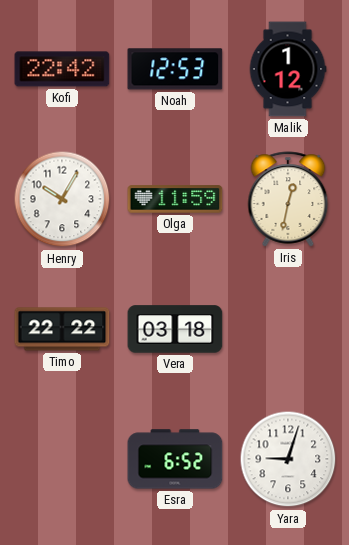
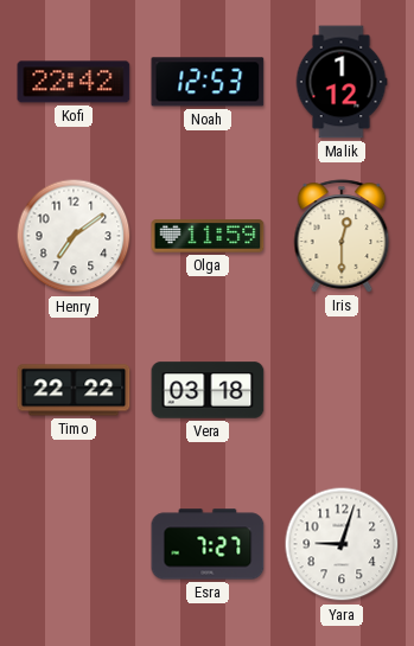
Henry: 10:05 -> 7:09 (74, 236)
Iris: 12:32 -> 12:30 (342, 236)
Esra: 6:52 -> 7:27 (208, 544)
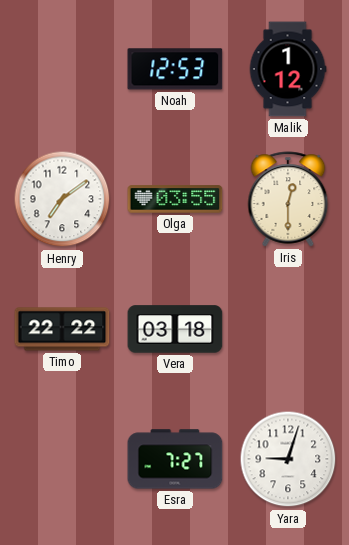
Kofi: 22:42 -> none (74, 82)
Olga: 11:59 -> 03:55 (175, 199)
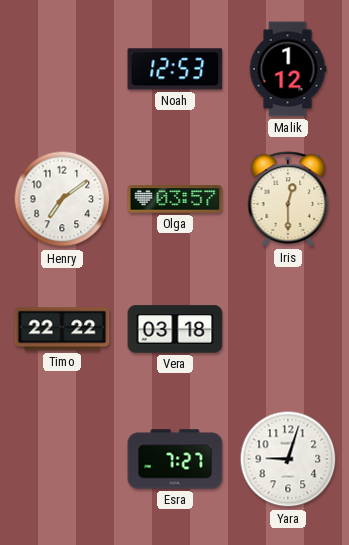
Olga: 03:55 -> 03:57 (175, 199)
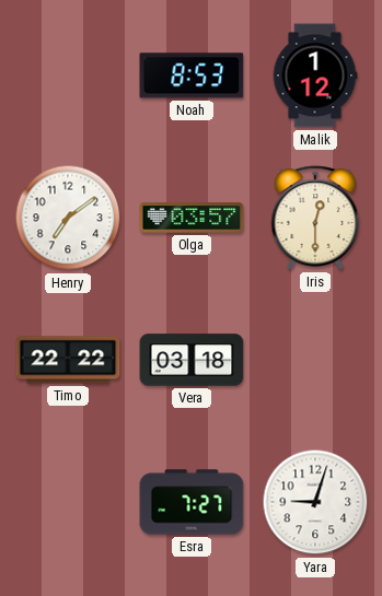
Noah: 12:53 -> 8:53 (192, 75)
